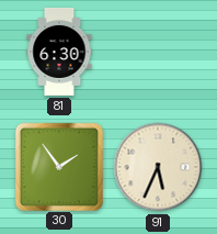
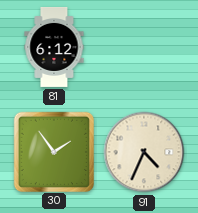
81: 6:30 -> 6:12 (54, 47)
91: 5:34 -> 4:34 (144, 152)
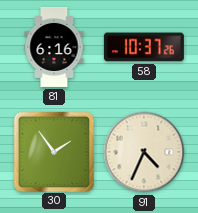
81: 6:12 -> 6:16 (54, 47)
58: none -> 10:37 (144, 47)
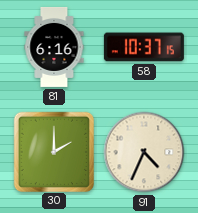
58: 10:37:26 -> 10:37:15 (144, 47)
30: 1:54 -> 2:00 (53, 151)
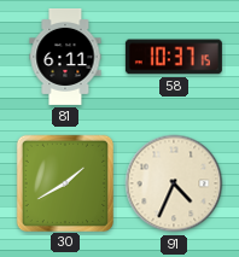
81: 6:16 -> 6:11 (65, 57)
30: 2:00 -> 1:40 (64, 182)
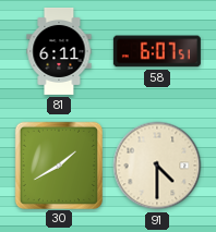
58: 10:37 -> 6:07 (157, 51)
91: 4:34 -> 4:30 (157, 166)
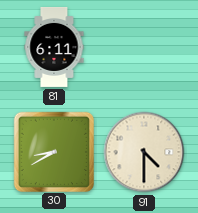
58: 6:07 -> none (157, 51)
30: 1:40 -> 8:40 (53, 151)
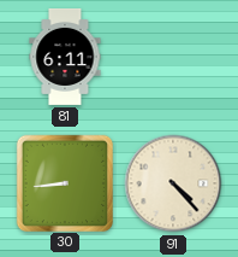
30: 8:40 -> 8:44 (64, 182)
91: 4:30 -> 4:23 (173, 183)
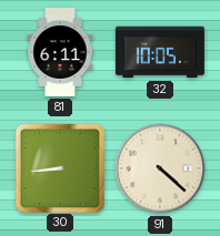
32: none -> 10:05 (160, 52)
91: 4:23 -> 4:22 (160, 168)
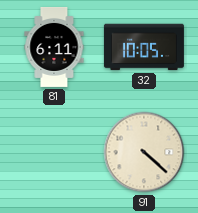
30: 8:44 -> none (59, 167)
